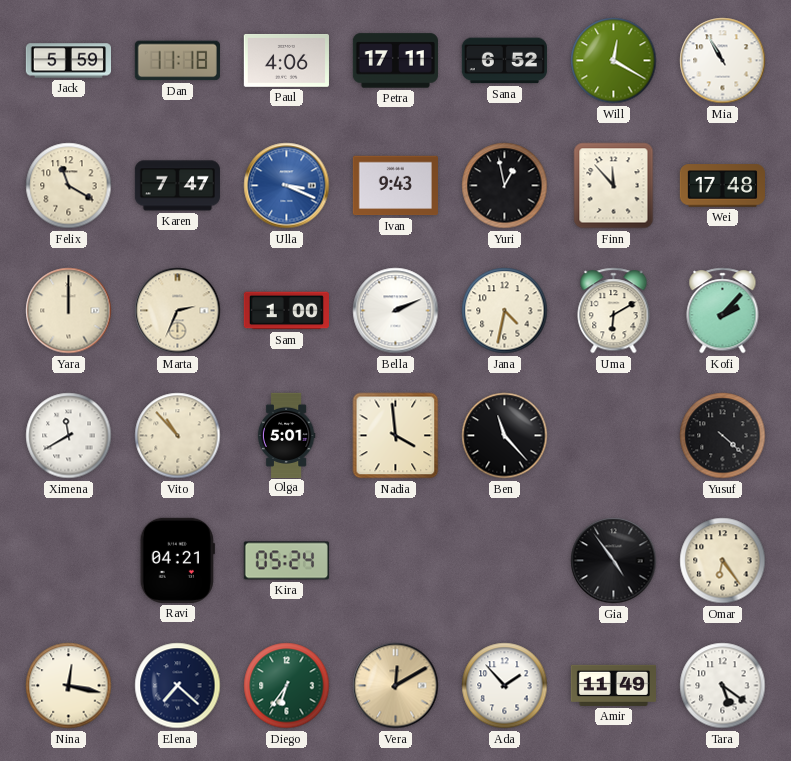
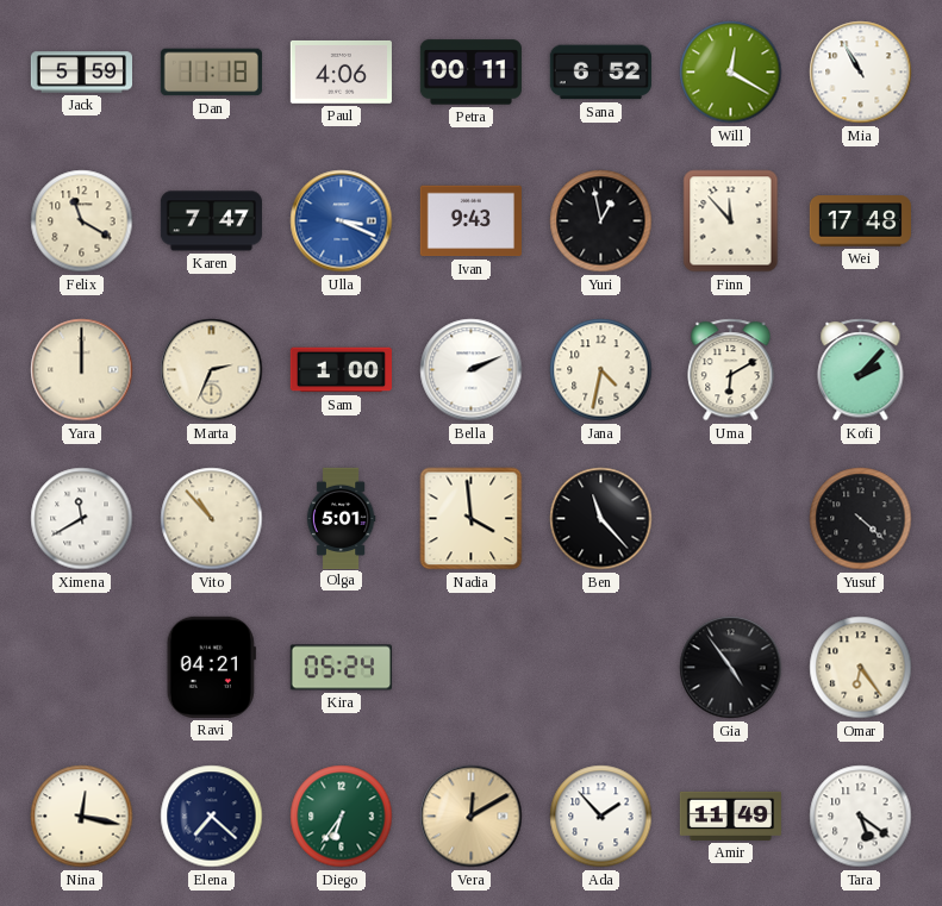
Petra: 17:11 -> 00:11 (470, 73)
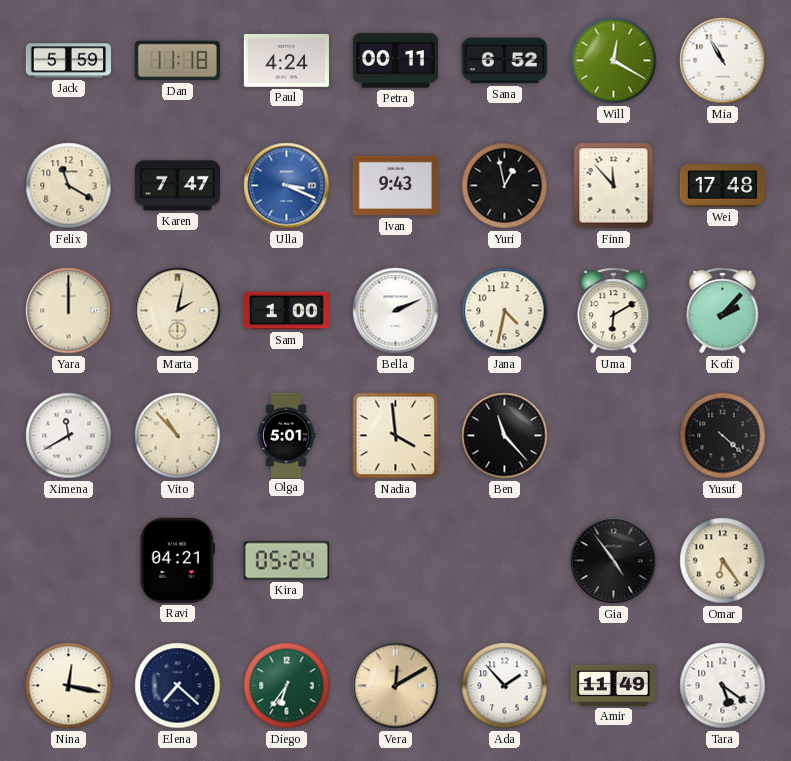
Paul: 4:06 -> 4:24 (286, 61)
Marta: 2:34 -> 2:02 (178, 311)
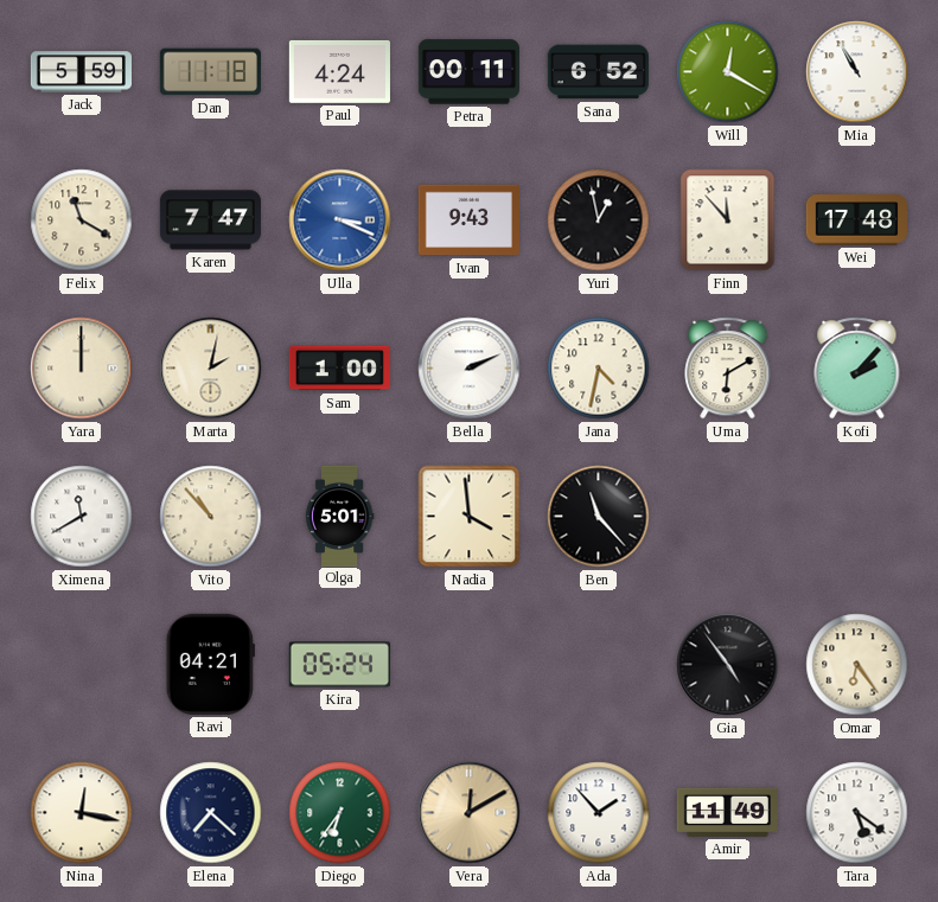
Yusuf: 4:22 -> none (723, 436)
